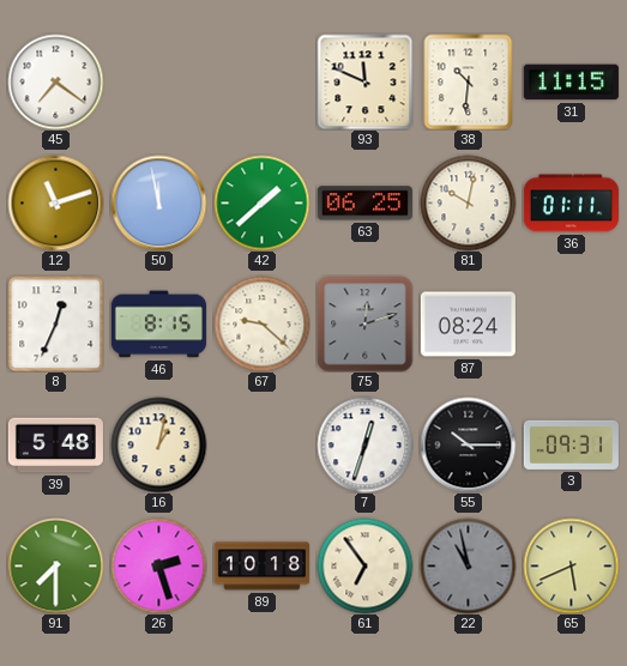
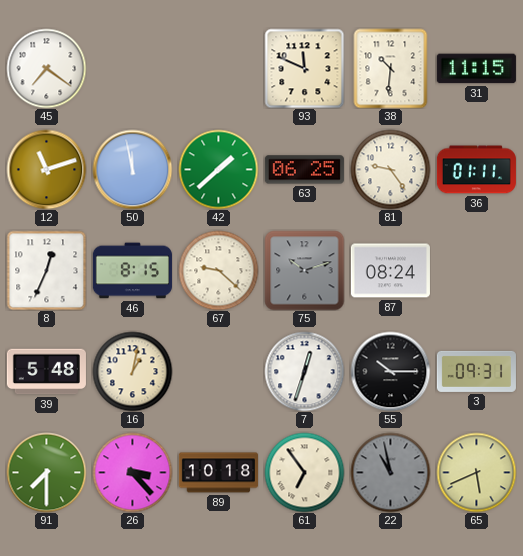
81: 10:02 -> 9:24 (390, 169)
75: 12:12 -> 10:12 (304, 270)
26: 2:27 -> 3:23 (132, 472)
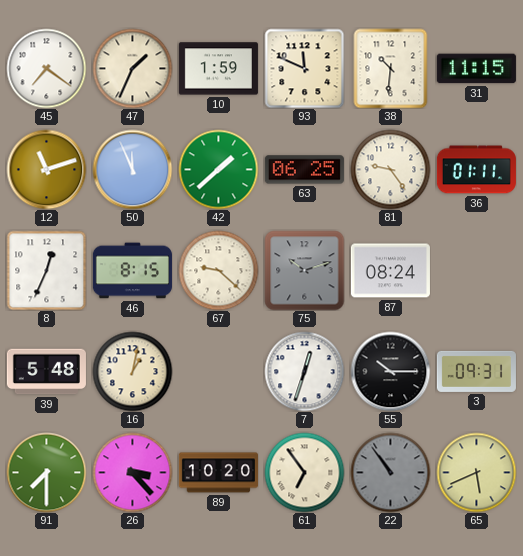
47: none -> 1:34 (132, 68)
10: none -> 1:59 (218, 69)
50: 11:58 -> 11:56 (132, 169)
89: 10:18 -> 10:20 (218, 473)
22: 10:58 -> 10:54 (390, 472)
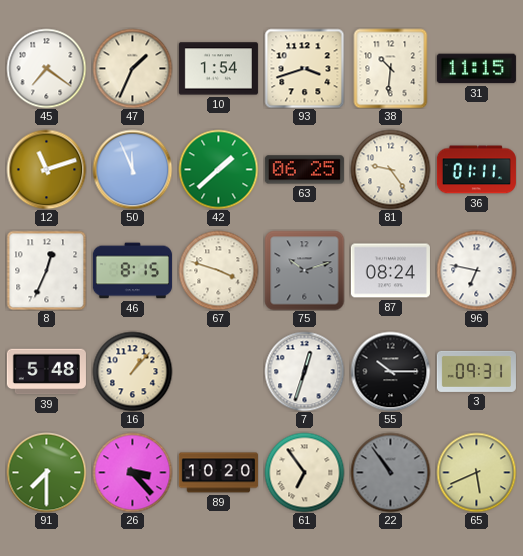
10: 1:59 -> 1:54 (218, 69)
93: 11:49 -> 3:42 (304, 68)
67: 9:22 -> 3:48 (218, 270)
96: none -> 6:47 (476, 270)
16: 1:02 -> 1:07 (132, 371)
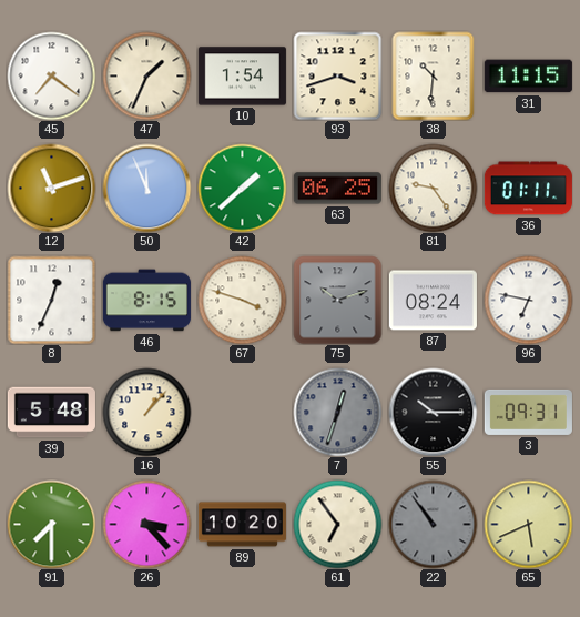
7 dial: white -> grey (337, 412)
